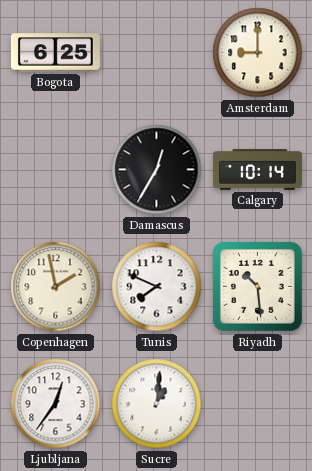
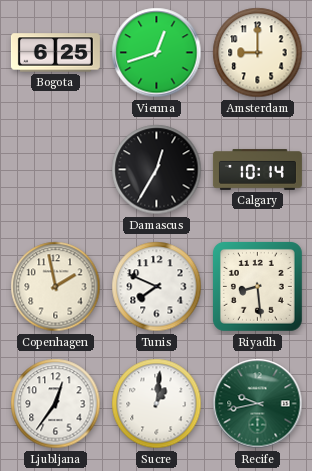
Vienna: none -> 12:42 (157, 53)
Riyadh: 10:29 -> 8:29 (257, 286)
Recife: none -> 9:43 (258, 404)
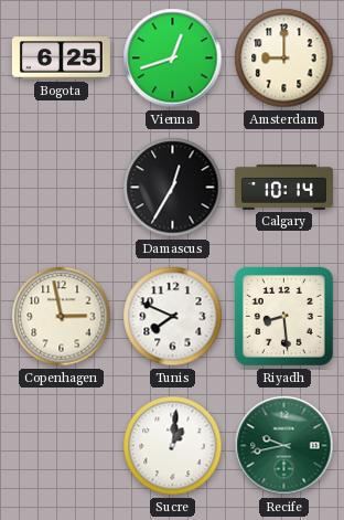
Copenhagen: 1:58 -> 2:58 (62, 317)
Ljubljana: 12:36 -> none (56, 404)
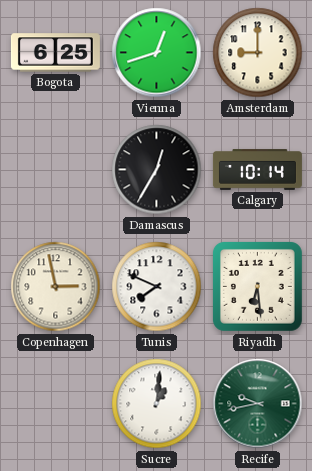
Riyadh: 8:29 -> 6:29 (257, 286)
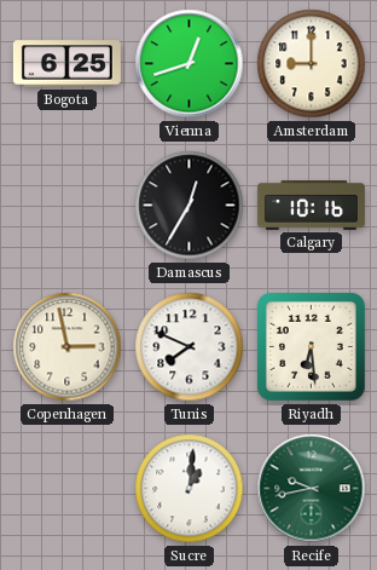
Calgary: 10:14 -> 10:16 (311, 206)
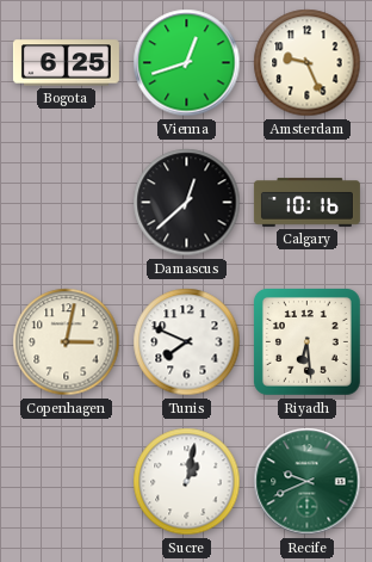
Amsterdam: 9:00 -> 9:26 (308, 63)
Damascus: 12:35 -> 12:38 (187, 203)
Copenhagen: 2:58 -> 3:02 (67, 342)
Sucre: 1:01 -> 1:02 (187, 482)
Recife: 9:43 -> 9:41 (308, 482)
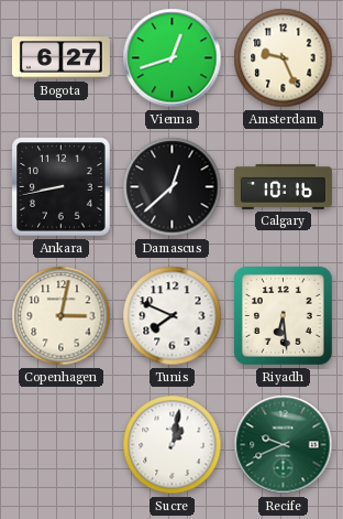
Bogota: 6:25 -> 6:27 (60, 58)
Ankara: none -> 8:43 (62, 187)
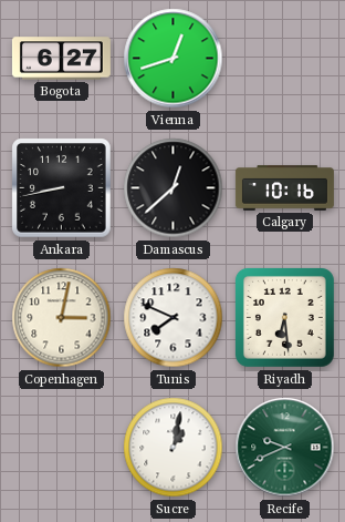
Amsterdam: 9:26 -> none (284, 58)
